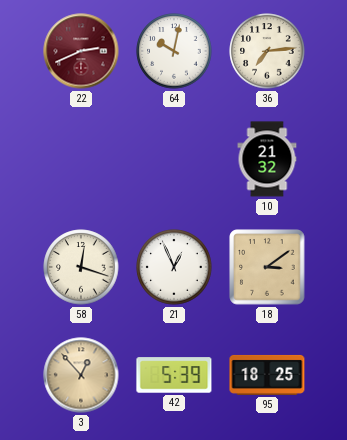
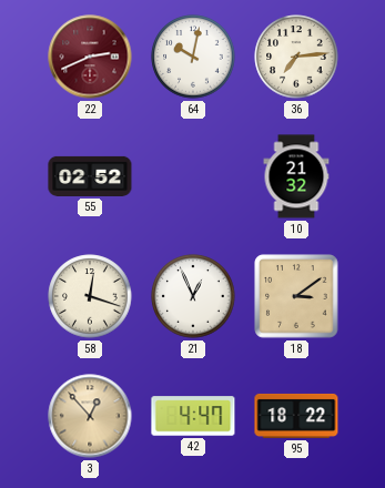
55: none -> 02:52 (90, 176)
42: 5:39 -> 4:47 (193, 416)
95: 18:25 -> 18:22 (296, 416)
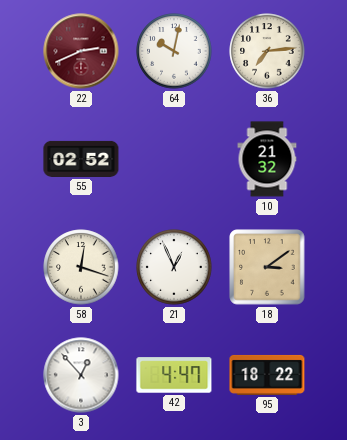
3 dial: champagne -> white (81, 375)
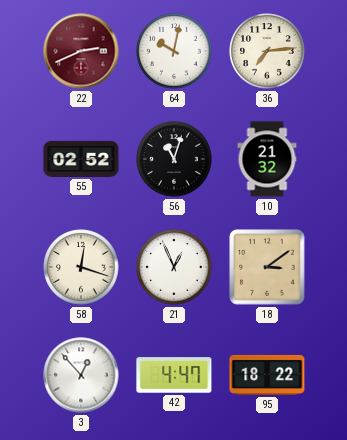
56: none -> 11:03 (174, 159)
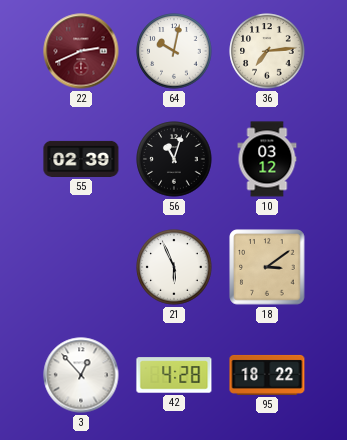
55: 02:52 -> 02:39 (81, 159)
10: 21:32 -> 03:12 (267, 159)
58: 12:18 -> none (81, 267)
21: 12:56 -> 5:56 (174, 267)
42: 4:47 -> 4:28 (174, 375)
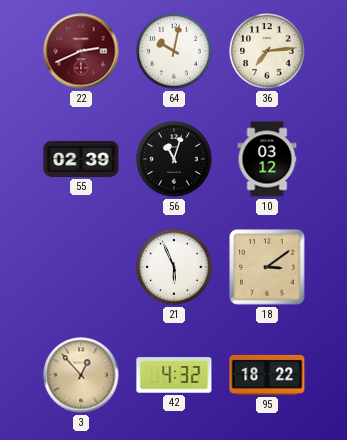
3 dial: white -> champagne (81, 375)
42: 4:28 -> 4:32 (174, 375)
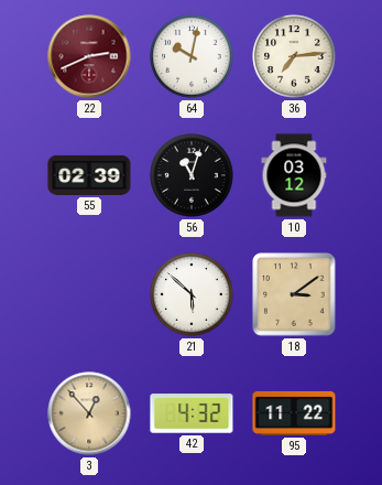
21: 5:56 -> 5:52 (192, 294)
95: 18:22 -> 11:22 (294, 413)
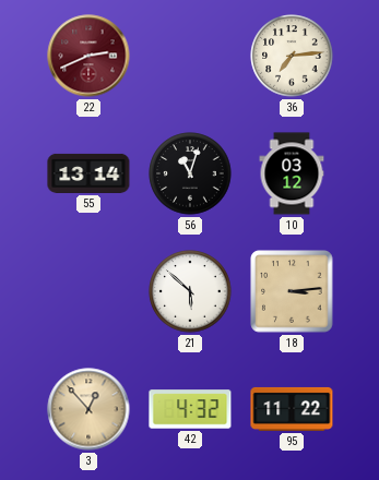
64: 10:02 -> none (192, 56)
55: 02:39 -> 13:14 (88, 173)
18: 3:09 -> 3:14 (292, 291)
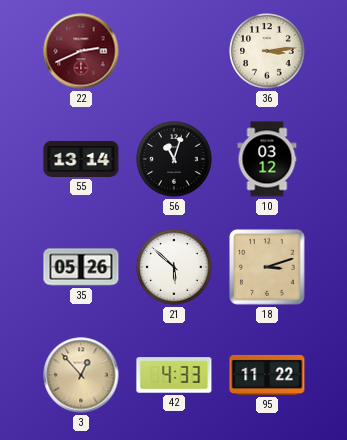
36: 7:14 -> 3:14 (267, 51)
35: none -> 05:26 (81, 267)
18: 3:14 -> 3:12 (267, 267)
42: 4:32 -> 4:33 (174, 375)
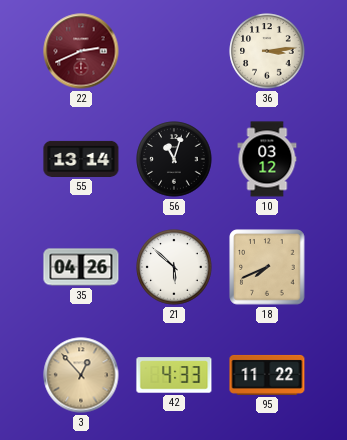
35: 05:26 -> 04:26 (81, 267)
18: 3:12 -> 7:41 (267, 267)
